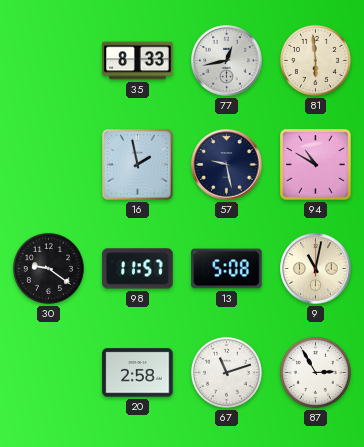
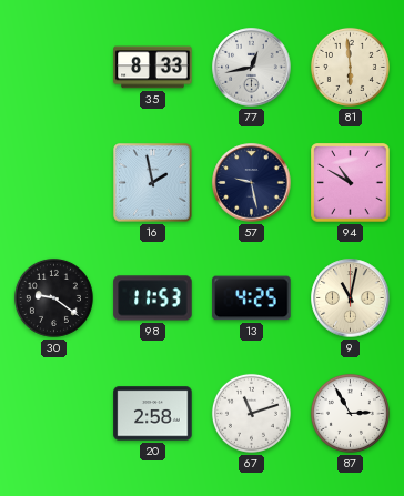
98: 11:57 -> 11:53 (153, 298)
13: 5:08 -> 4:25 (252, 298)
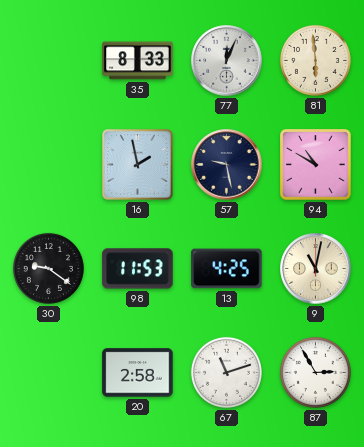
77: 12:43 -> 12:04 (227, 61)
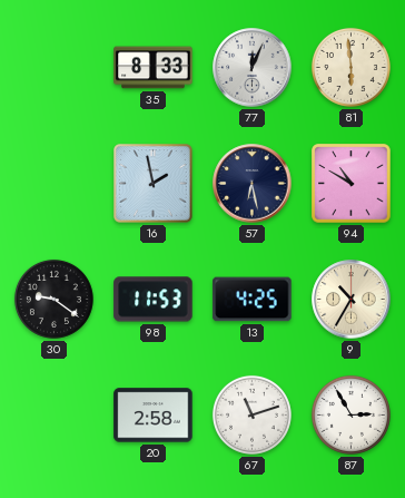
57: 9:28 -> 6:28 (253, 184)
9: 11:02 -> 10:35 (352, 300)
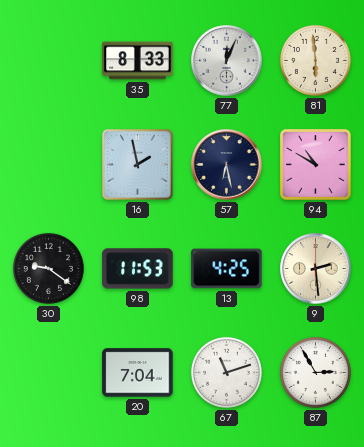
9: 10:35 -> 2:29 (316, 269)
20: 2:58 -> 7:04 (138, 373)
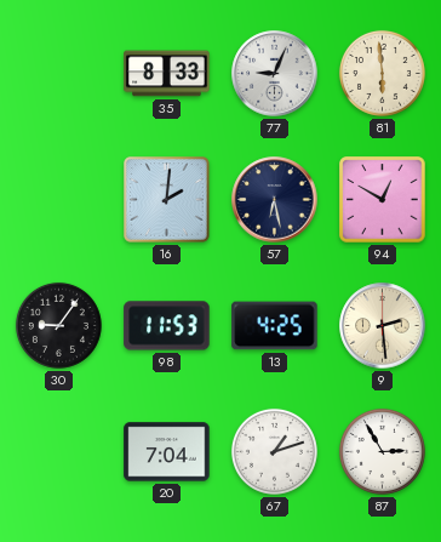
77: 12:04 -> 9:04 (275, 74)
16: 1:58 -> 2:01 (167, 200)
94: 10:50 -> 12:50 (383, 200)
30: 9:21 -> 9:06 (58, 325)
67: 11:12 -> 1:12 (274, 451)
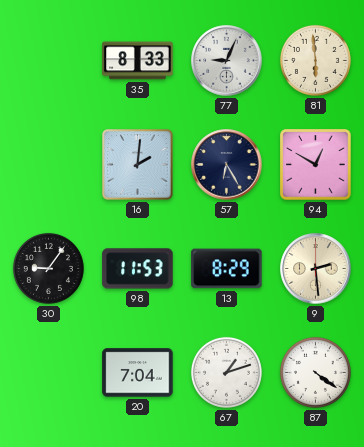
57: 6:28 -> 6:25 (227, 165)
13: 4:25 -> 8:29 (227, 269)
87: 2:55 -> 4:21 (315, 372)
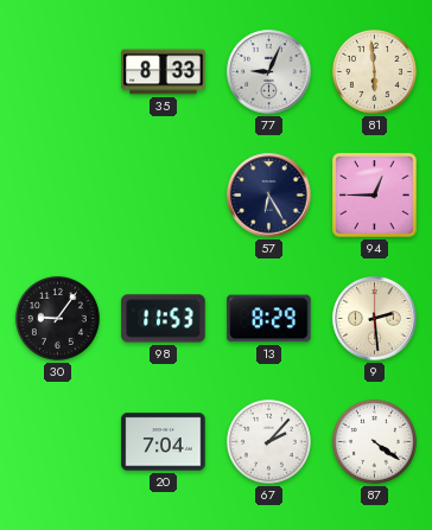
16: 2:01 -> none (138, 165)
94: 12:50 -> 12:45 (375, 196)
67: 1:12 -> 2:07 (268, 441)
